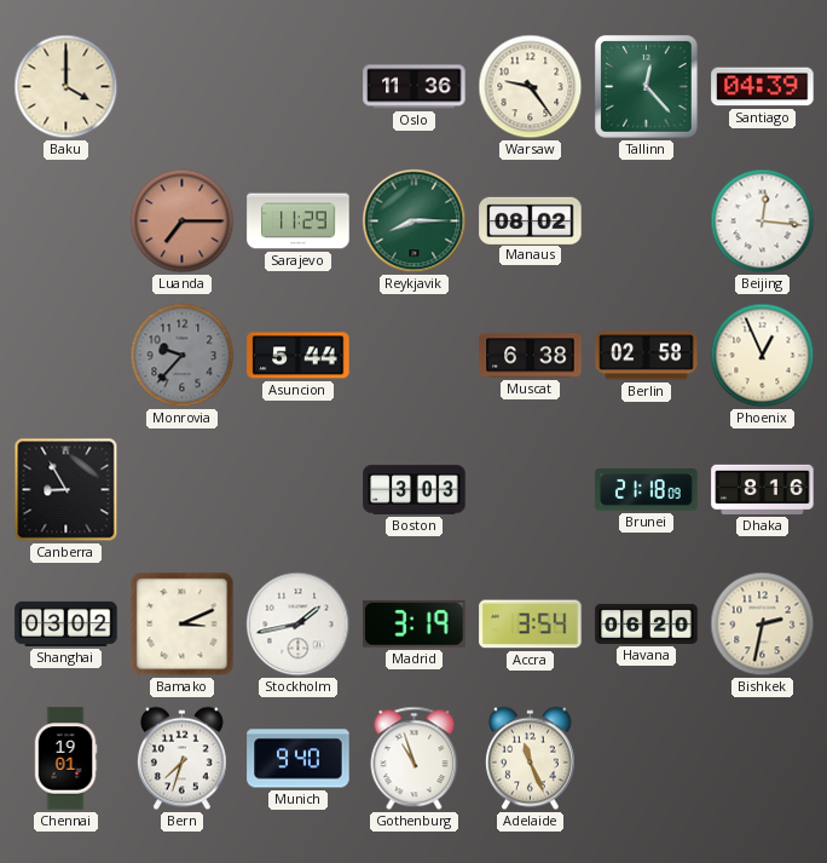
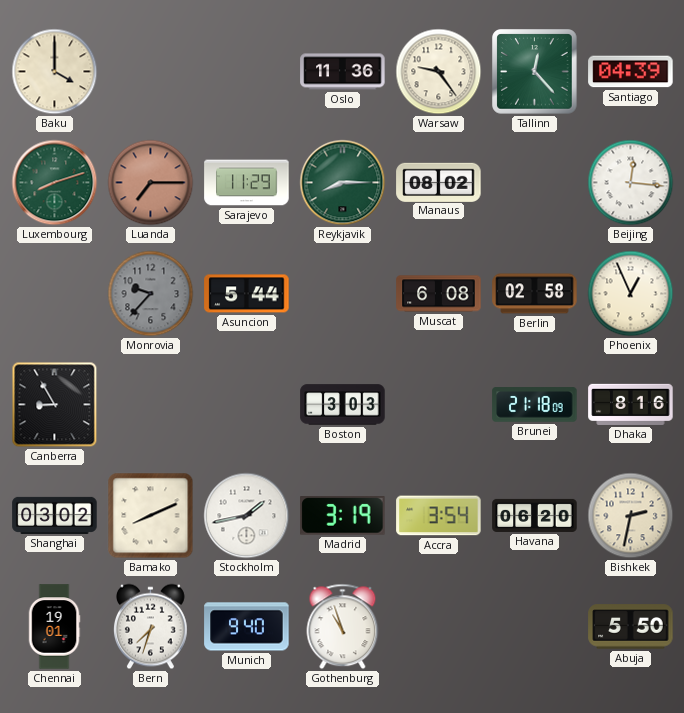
Luxembourg: none -> 8:12 (55, 183)
Muscat: 6:38 -> 6:08 (439, 294)
Bamako: 3:11 -> 8:11 (151, 516)
Adelaide: 11:26 -> none (530, 759)
Abuja: none -> 5:50 (631, 627)
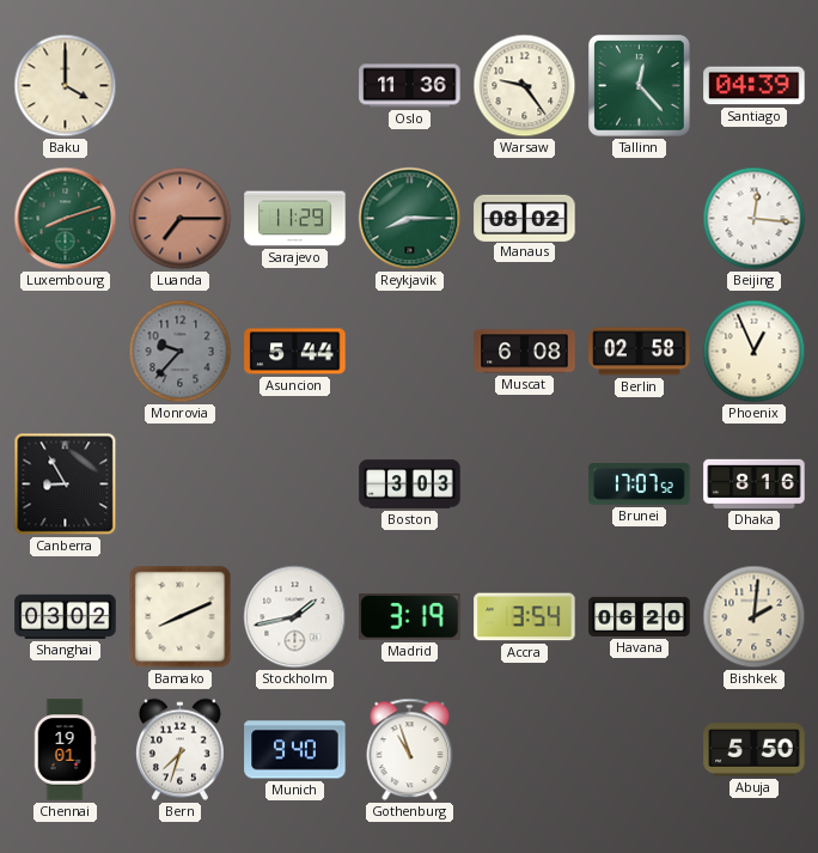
Brunei: 21:18 -> 17:07 (640, 485)
Bishkek: 2:32 -> 2:01 (755, 617)
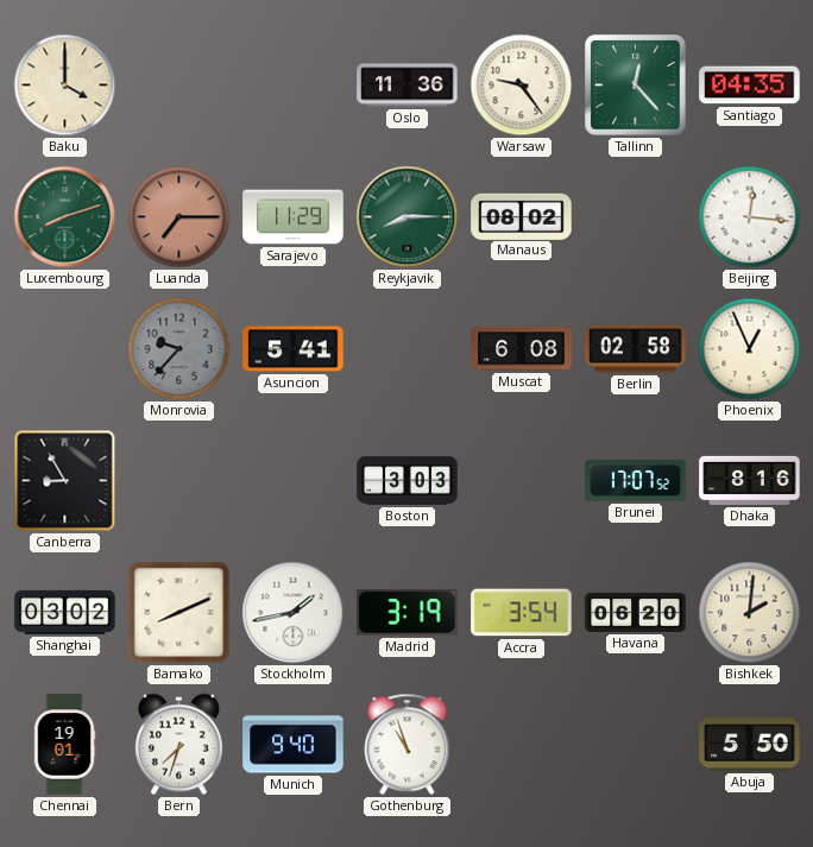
Santiago: 04:39 -> 04:35 (750, 86)
Asuncion: 5:44 -> 5:41 (294, 349)
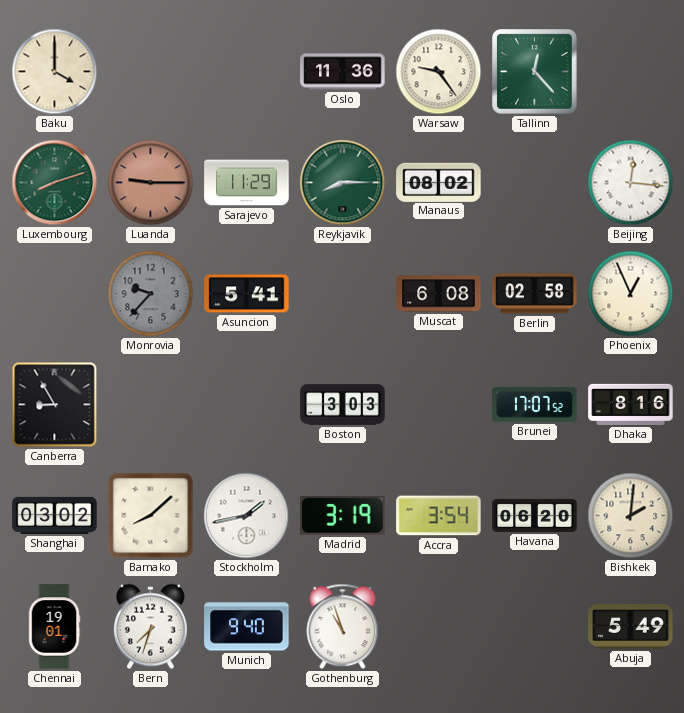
Santiago: 04:35 -> none (750, 86)
Luanda: 7:15 -> 9:15 (151, 183)
Bamako: 8:11 -> 8:08 (151, 516)
Abuja: 5:50 -> 5:49 (631, 627)
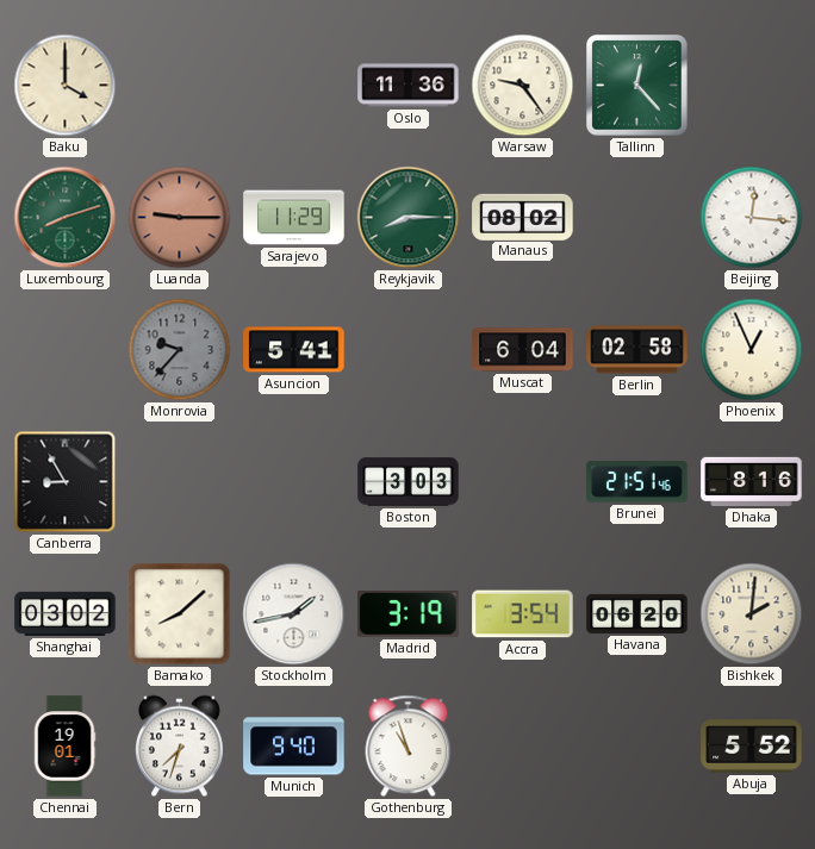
Muscat: 6:08 -> 6:04 (523, 350)
Brunei: 17:07 -> 21:51 (637, 482)
Abuja: 5:49 -> 5:52 (752, 747)
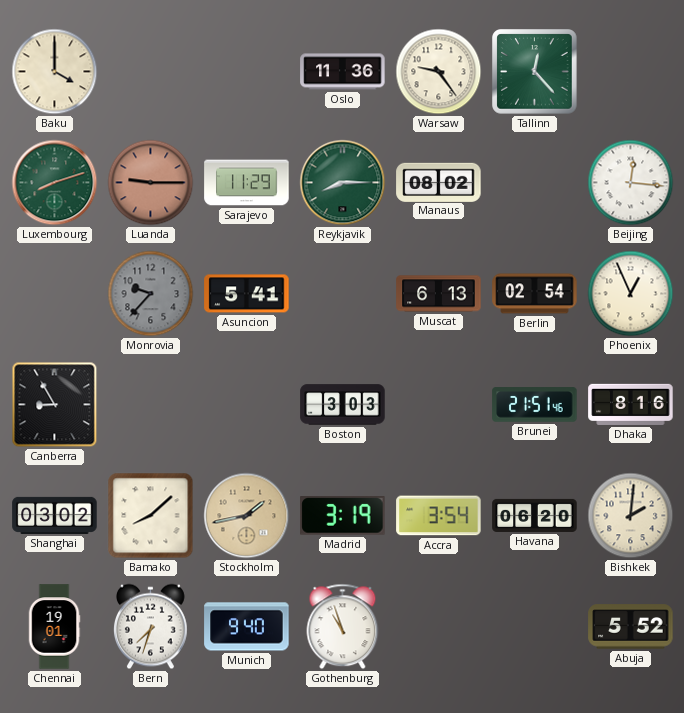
Muscat: 6:04 -> 6:13 (439, 294)
Berlin: 02:58 -> 02:54 (535, 294)
Stockholm dial: white -> champagne (247, 516)
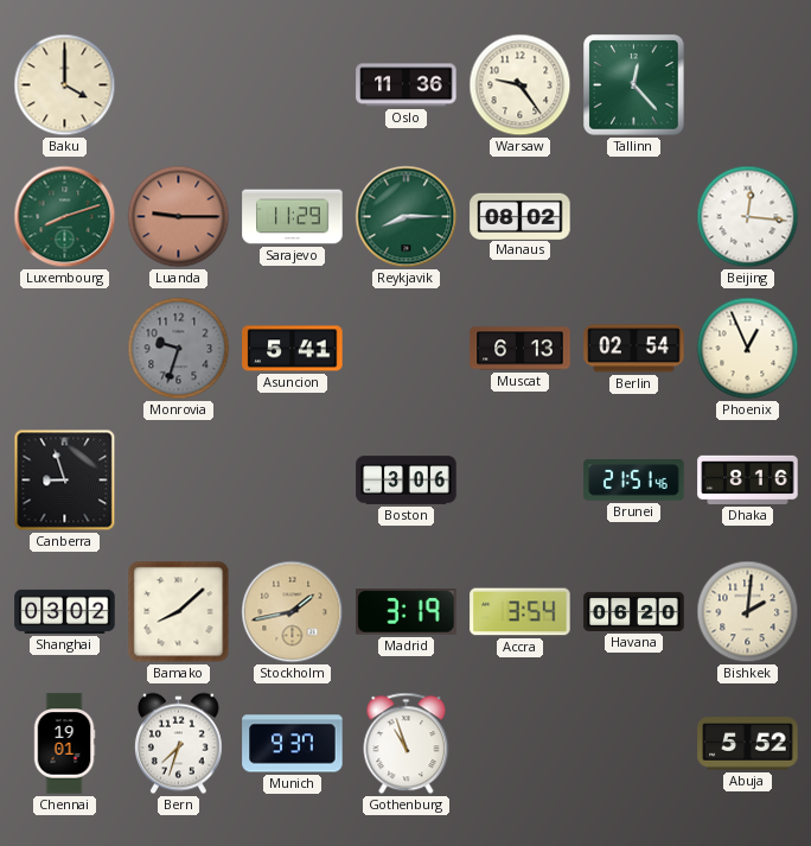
Monrovia: 9:37 -> 9:33 (179, 349)
Canberra: 8:55 -> 8:57 (65, 481)
Boston: 3:03 -> 3:06 (407, 481)
Munich: 9:40 -> 9:37 (293, 744)
